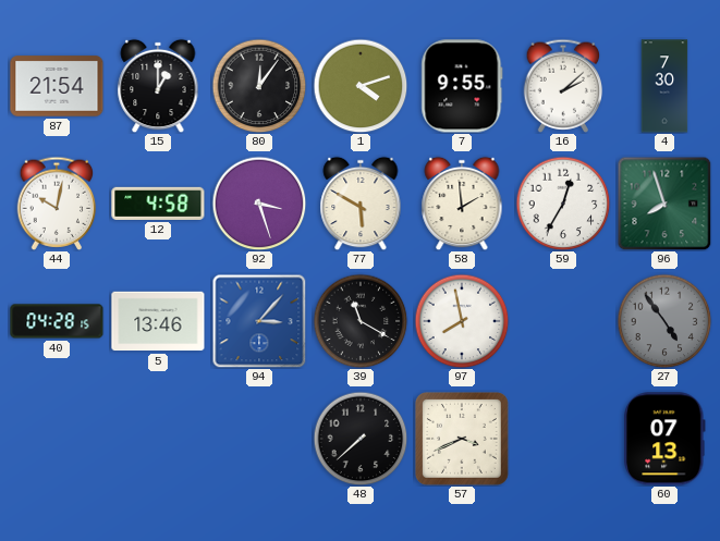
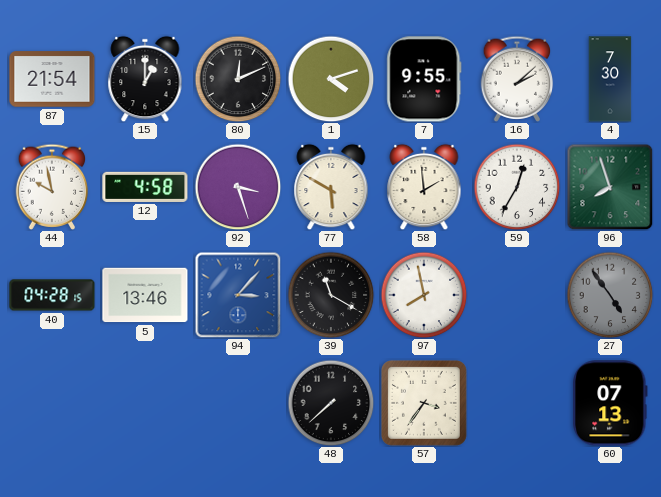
80: 12:06 -> 12:11 (238, 79)
44: 10:02 -> 9:58 (52, 187)
57: 3:41 -> 3:36 (424, 403)
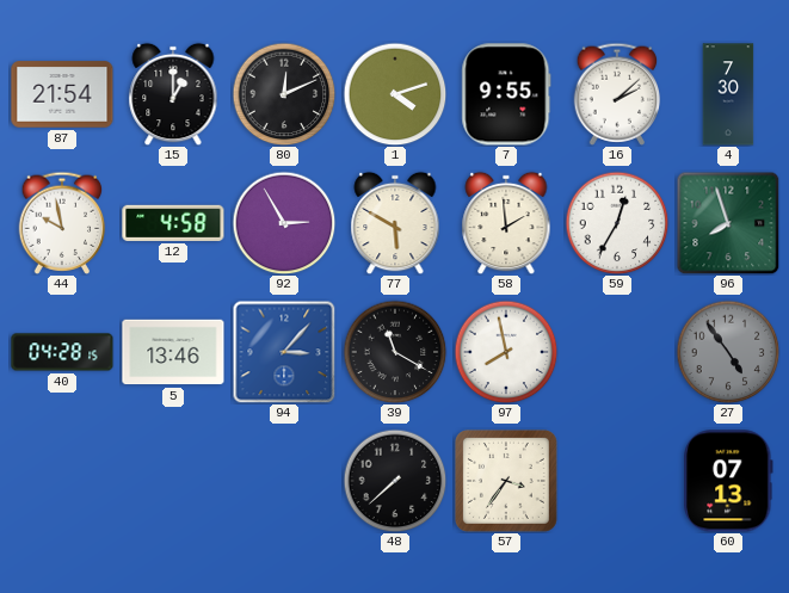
92: 3:27 -> 2:55 (284, 223)
